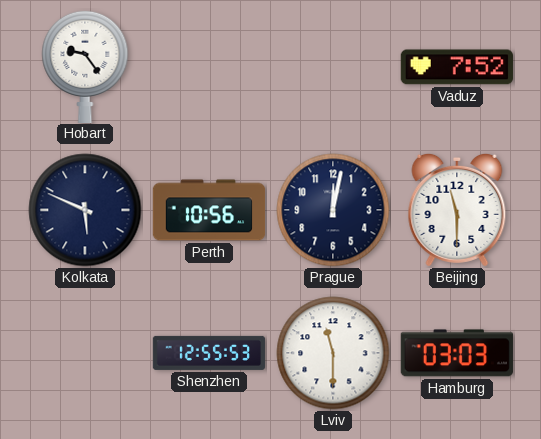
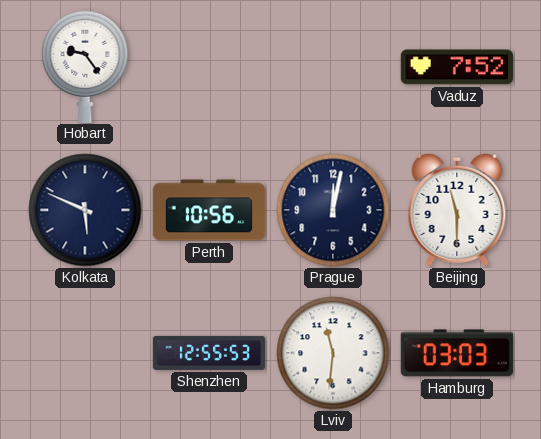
Lviv: 11:30 -> 11:31 (333, 353)
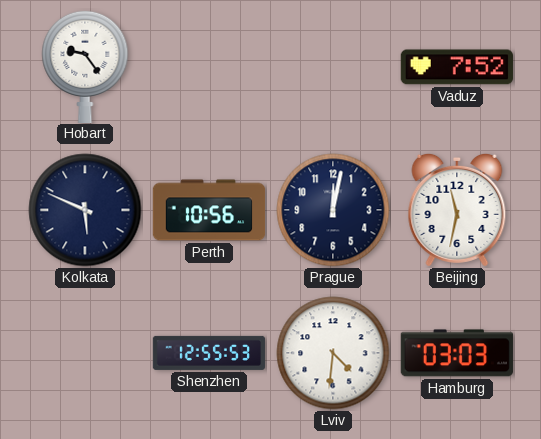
Beijing: 11:30 -> 11:32 (457, 210)
Lviv: 11:31 -> 4:31 (333, 353)
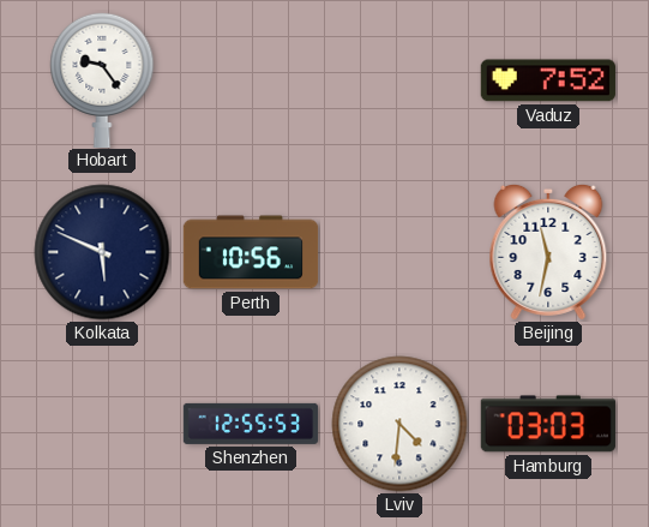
Prague: 12:02 -> none (333, 210)
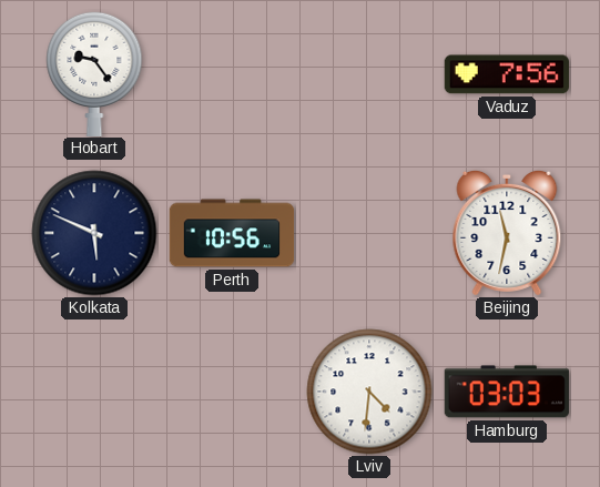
Vaduz: 7:52 -> 7:56 (507, 74)
Shenzhen: 12:55 -> none (251, 424)
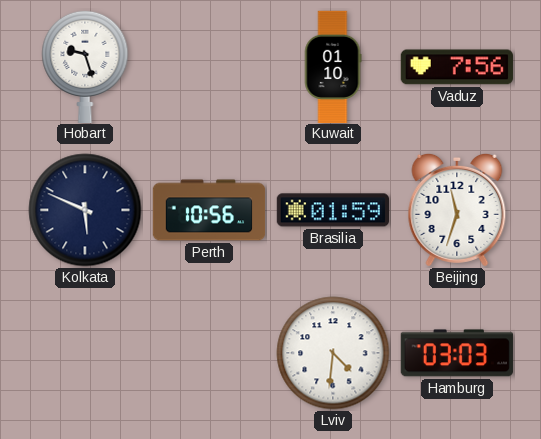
Hobart: 9:24 -> 9:27 (85, 66)
Kuwait: none -> 01:10 (333, 66)
Brasilia: none -> 01:59 (332, 210)
Beijing: 11:32 -> 11:33 (457, 210)
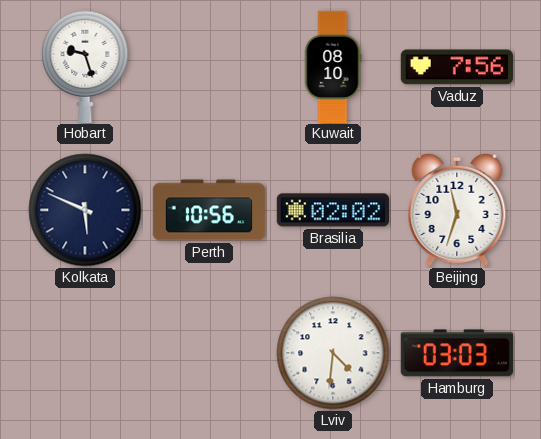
Kuwait: 01:10 -> 08:10 (333, 66)
Brasilia: 01:59 -> 02:02 (332, 210)
